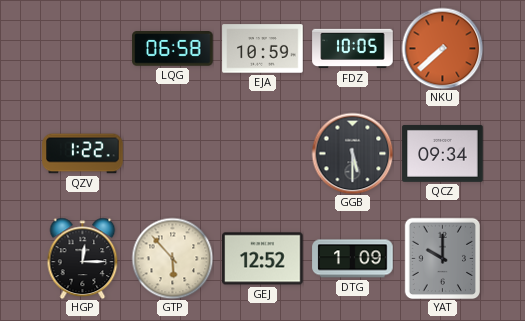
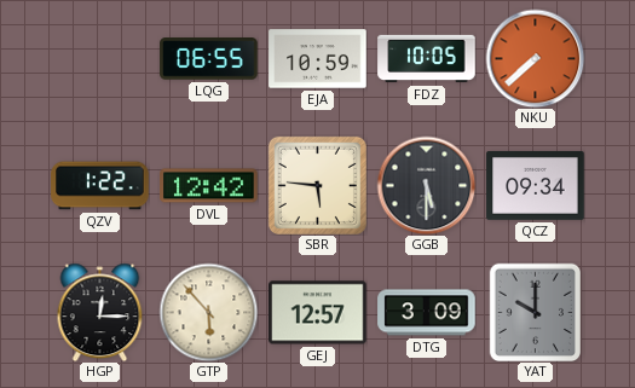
LQG: 06:58 -> 06:55 (209, 59)
DVL: none -> 12:42 (209, 186)
SBR: none -> 5:46 (317, 185)
GEJ: 12:52 -> 12:57 (318, 313)
DTG: 1:09 -> 3:09 (427, 313)
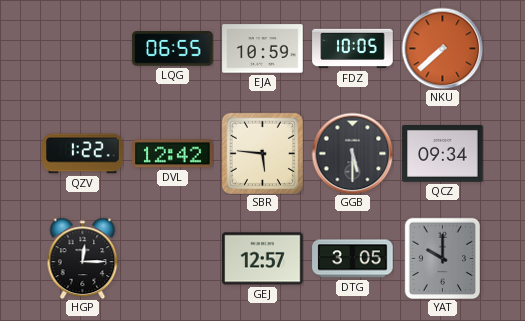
GTP: 5:53 -> none (208, 312)
DTG: 3:09 -> 3:05 (353, 259)
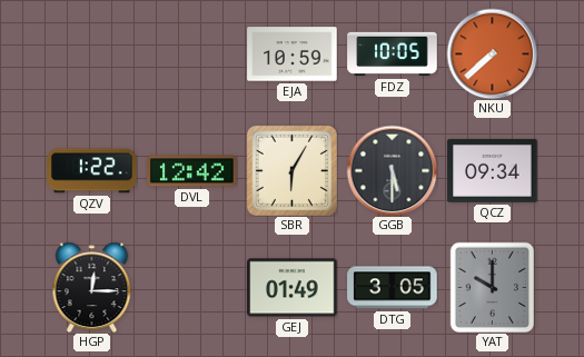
LQG: 06:55 -> none (173, 49)
SBR: 5:46 -> 6:05 (291, 170)
GEJ: 12:57 -> 01:49 (293, 288)
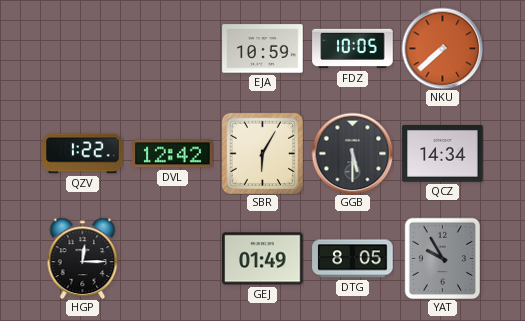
QCZ: 09:34 -> 14:34 (443, 153)
DTG: 3:05 -> 8:05 (353, 259)
YAT: 10:00 -> 9:55 (443, 258)
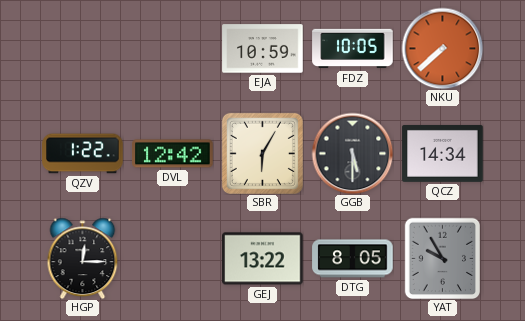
GEJ: 01:49 -> 13:22 (263, 259)
